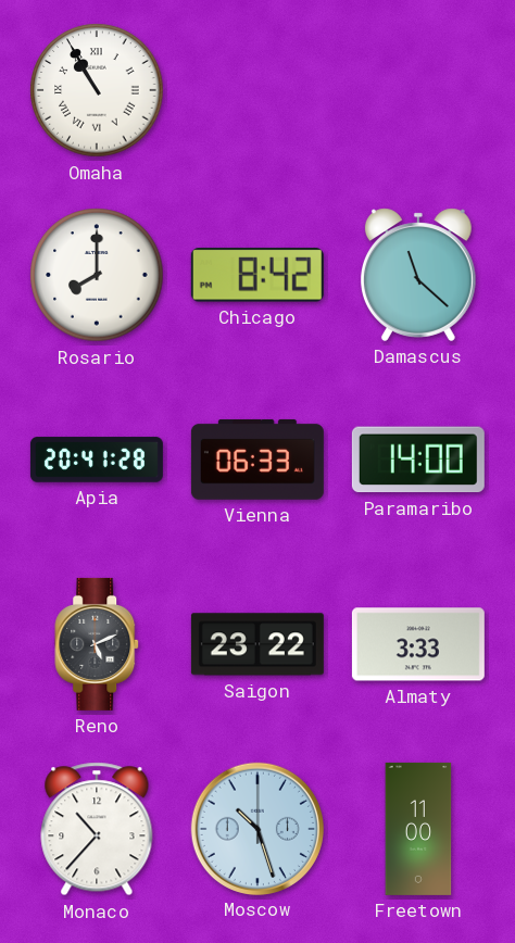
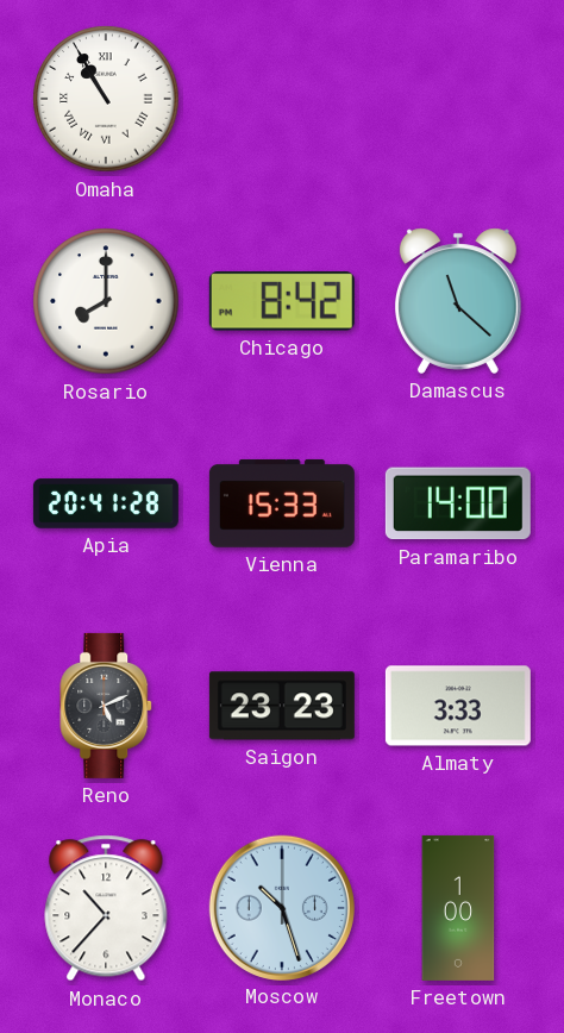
Vienna: 06:33 -> 15:33 (282, 503)
Saigon: 23:22 -> 23:23 (282, 706)
Freetown: 11:00 -> 1:00 (458, 908)
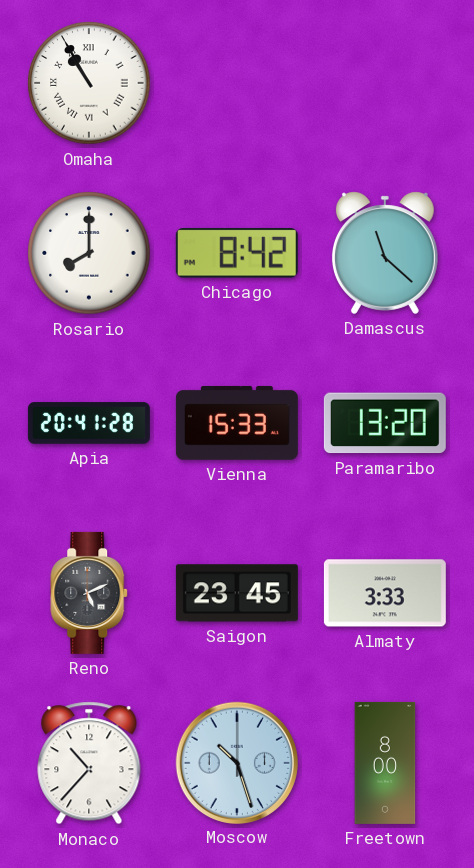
Paramaribo: 14:00 -> 13:20 (385, 423)
Saigon: 23:23 -> 23:45 (237, 593)
Freetown: 1:00 -> 8:00 (385, 763)
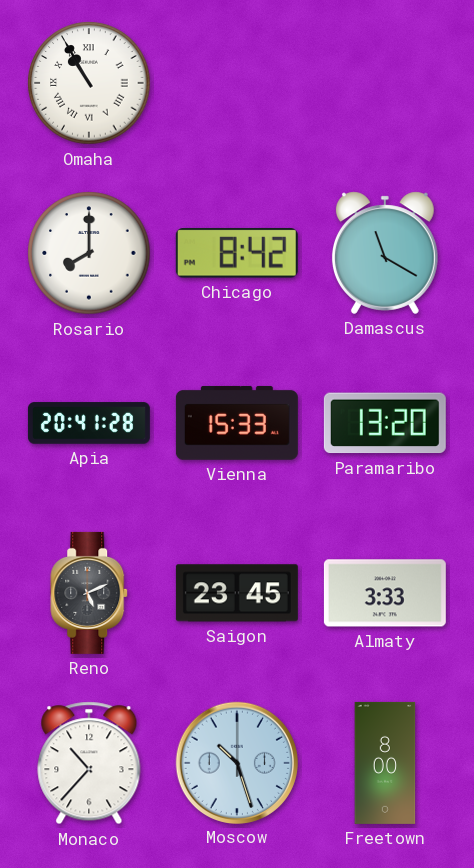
Damascus: 11:22 -> 11:20 (385, 253)
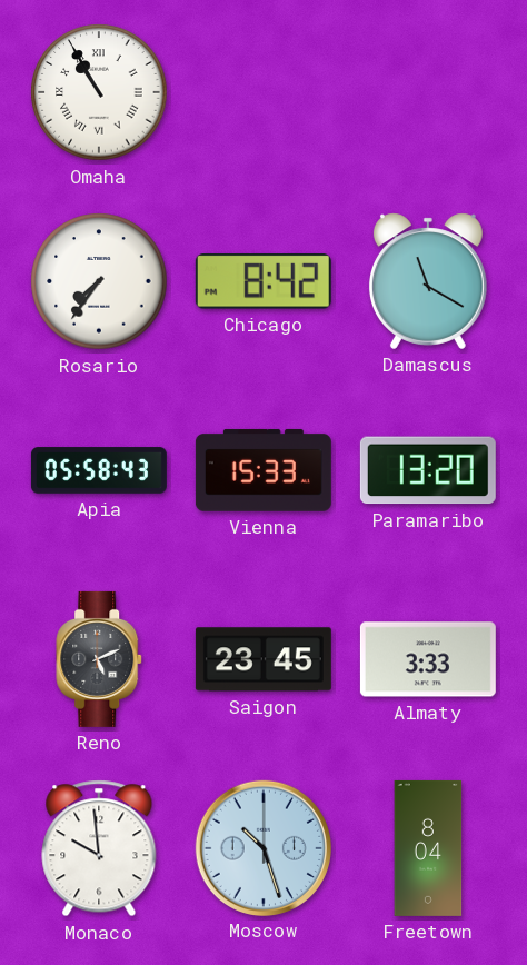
Rosario: 8:00 -> 7:36 (99, 281)
Apia: 20:41 -> 05:58 (99, 470)
Monaco: 10:37 -> 9:59 (99, 848)
Freetown: 8:00 -> 8:04 (428, 848)
